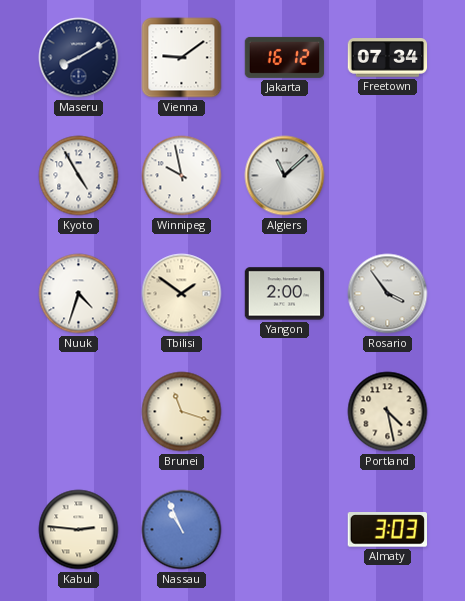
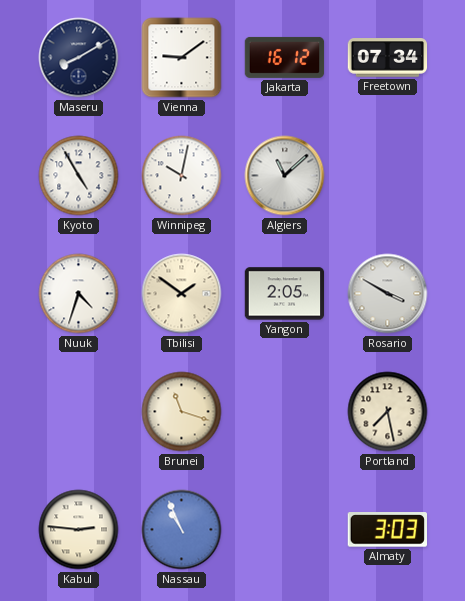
Winnipeg: 9:58 -> 10:02 (182, 176)
Yangon: 2:00 -> 2:05 (285, 294)
Rosario: 3:54 -> 3:50 (388, 294)
Portland: 4:28 -> 7:28 (388, 412)
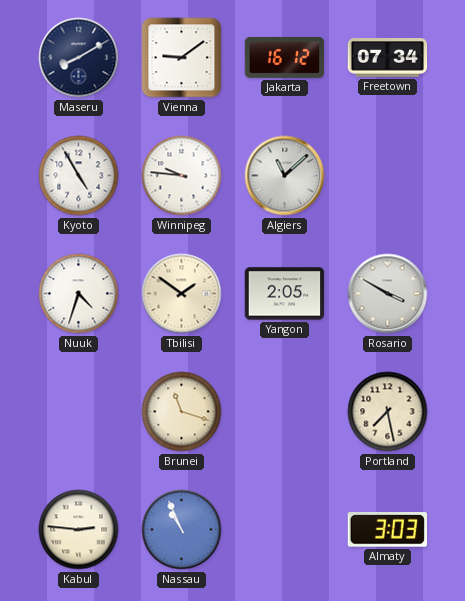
Winnipeg: 10:02 -> 9:46 (182, 176)
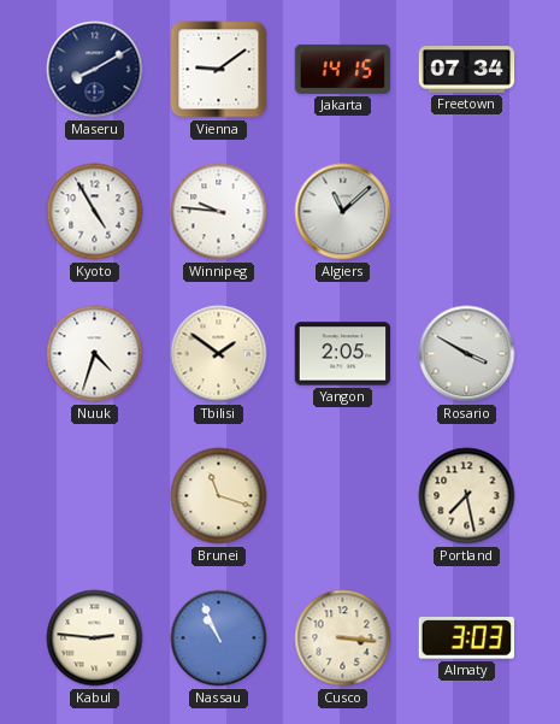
Jakarta: 16:12 -> 14:15 (343, 69)
Cusco: none -> 3:16 (343, 638)
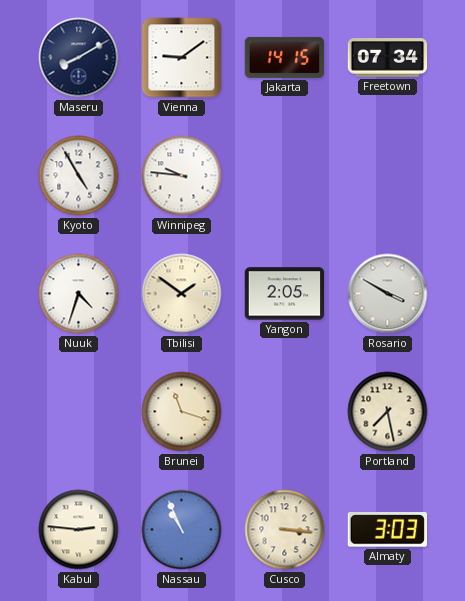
Algiers: 11:08 -> none (343, 212)
